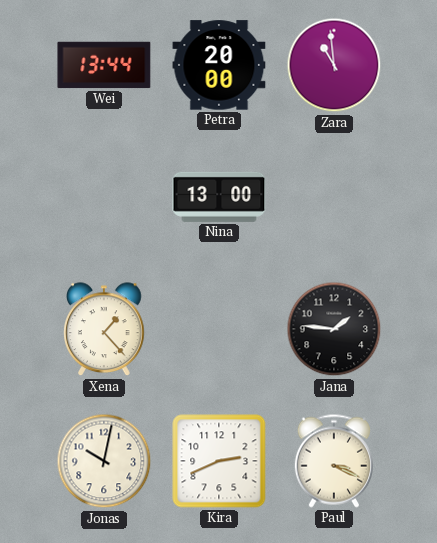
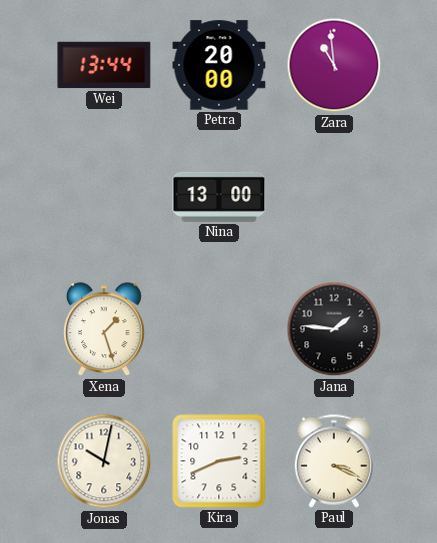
Xena: 1:23 -> 1:27 (104, 330)
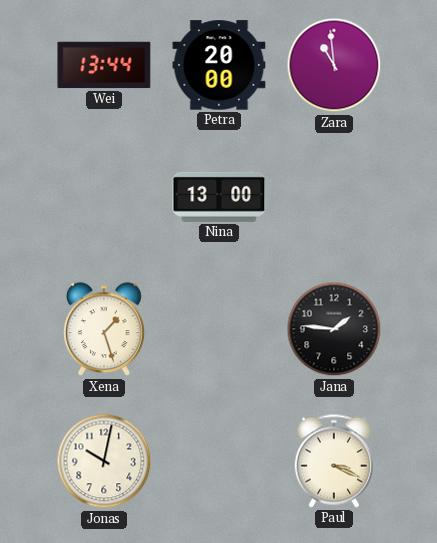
Kira: 2:41 -> none (219, 461)
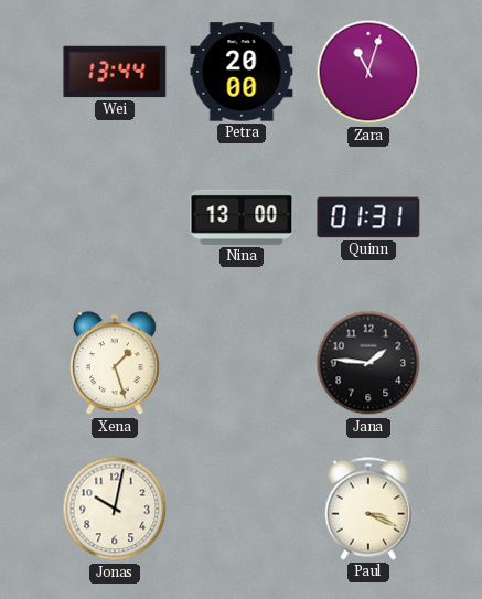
Zara: 10:59 -> 11:03 (368, 72)
Quinn: none -> 01:31 (368, 217)
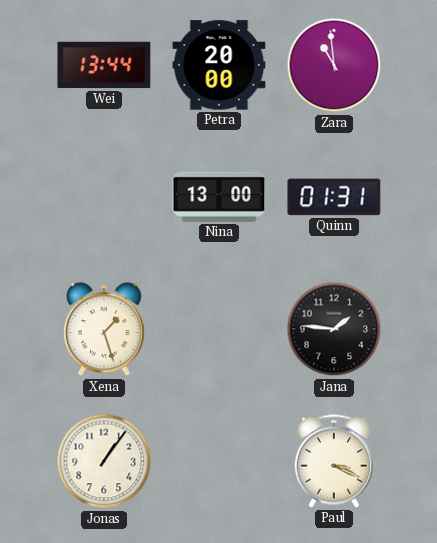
Zara: 11:03 -> 10:59 (334, 65)
Jonas: 10:02 -> 1:06 (104, 461)
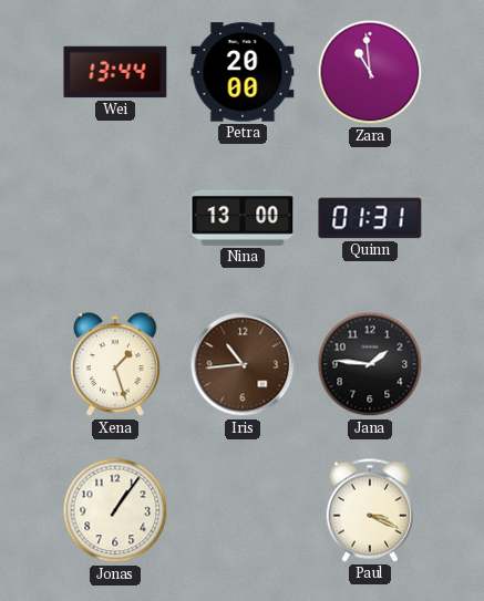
Iris: none -> 10:44 (243, 364)
